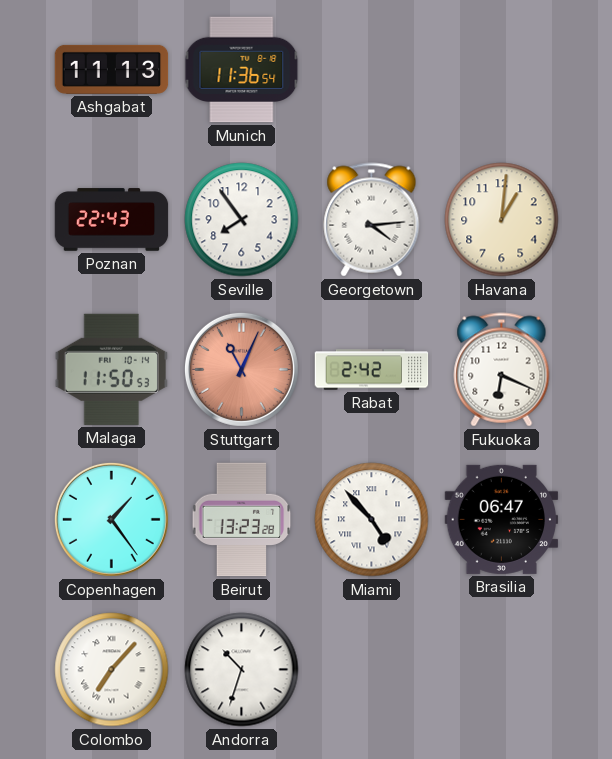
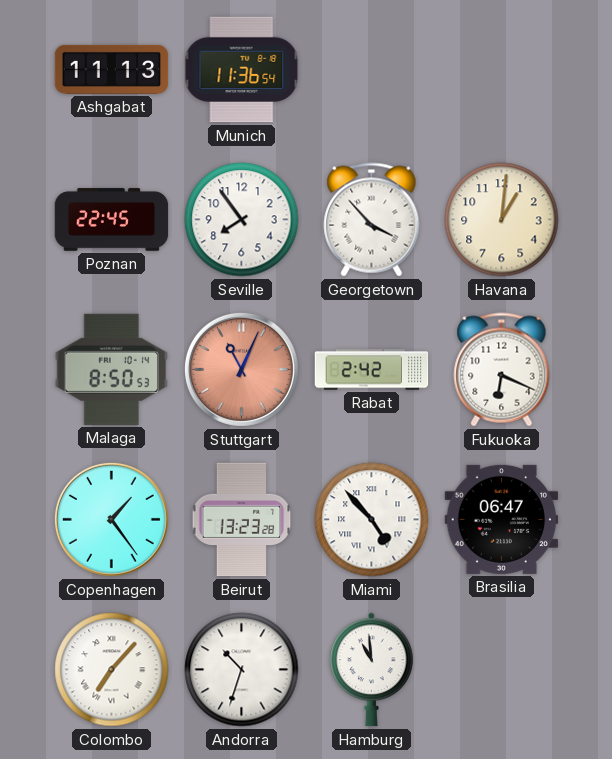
Poznan: 22:43 -> 22:45 (112, 220)
Georgetown: 4:14 -> 3:53 (372, 220)
Malaga: 11:50 -> 8:50 (111, 369)
Hamburg: none -> 10:59 (372, 670)
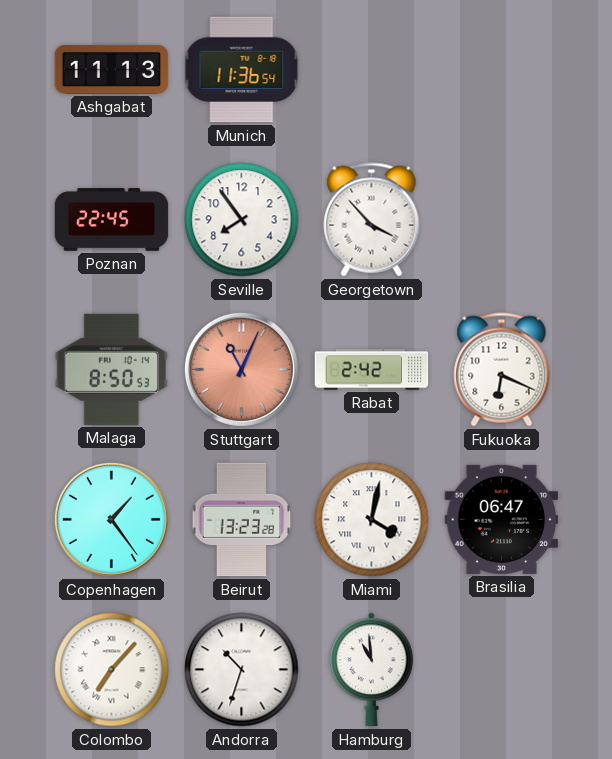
Havana: 1:01 -> none (502, 220)
Miami: 4:53 -> 4:02 (372, 520)
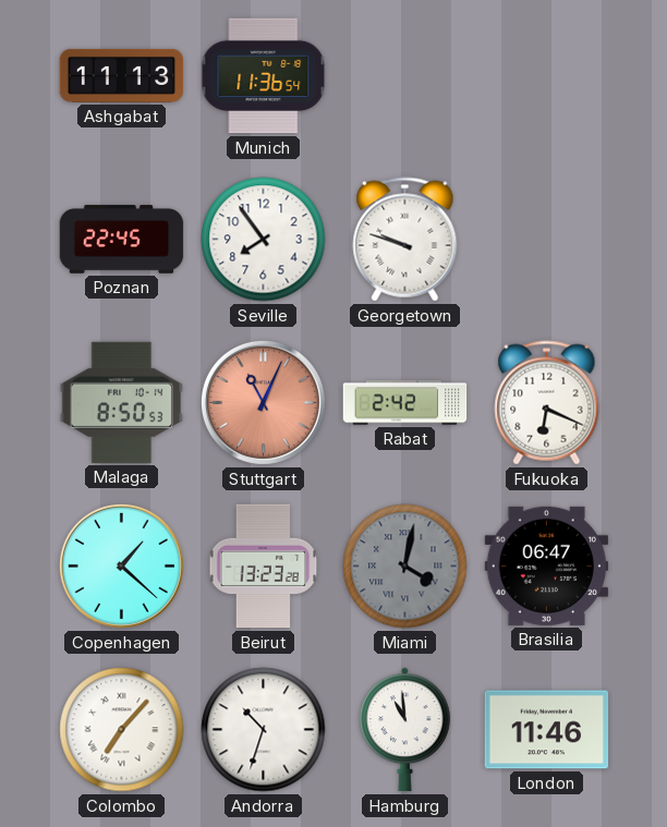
Georgetown: 3:53 -> 9:48 (405, 240)
Copenhagen: 1:24 -> 1:22 (121, 565)
Miami dial: white -> grey (405, 567)
London: none -> 11:46 (547, 730)
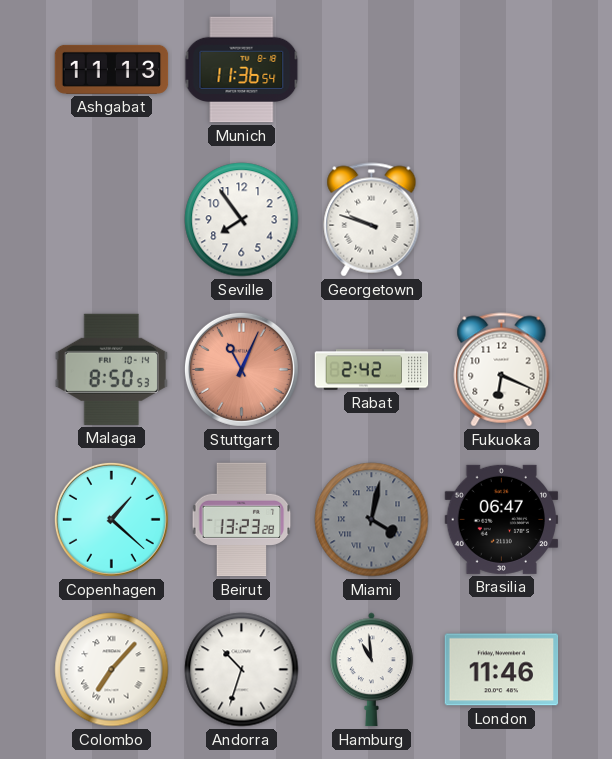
Poznan: 22:45 -> none (122, 240)
